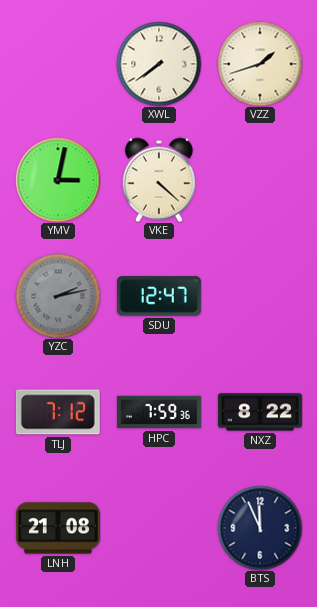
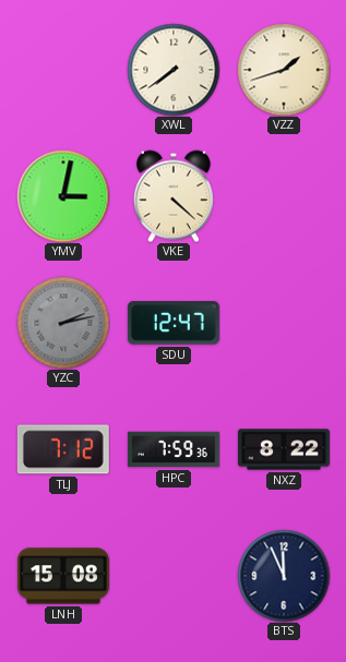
LNH: 21:08 -> 15:08 (63, 576)
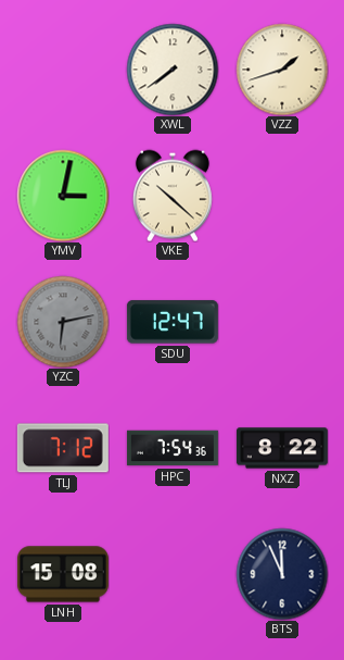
VKE: 4:22 -> 10:22 (173, 196)
YZC: 2:13 -> 6:13 (63, 322)
HPC: 7:59 -> 7:54 (173, 448)
